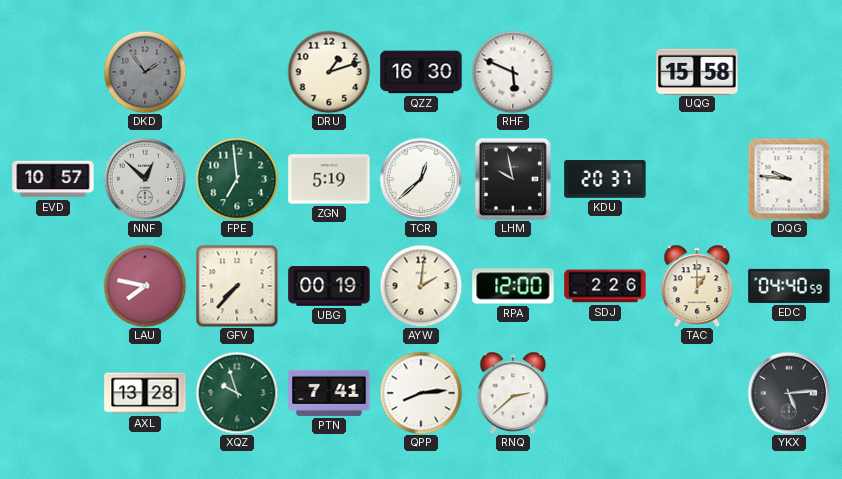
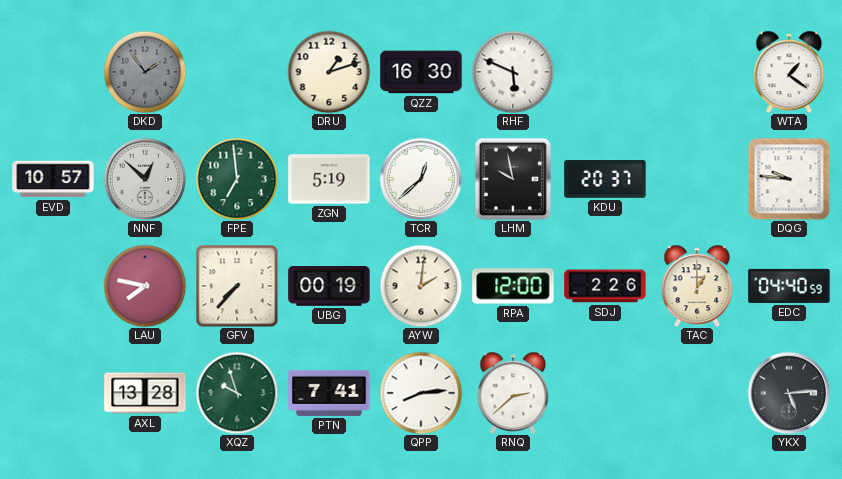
UQG: 15:58 -> none (697, 71)
WTA: none -> 1:21 (789, 72)
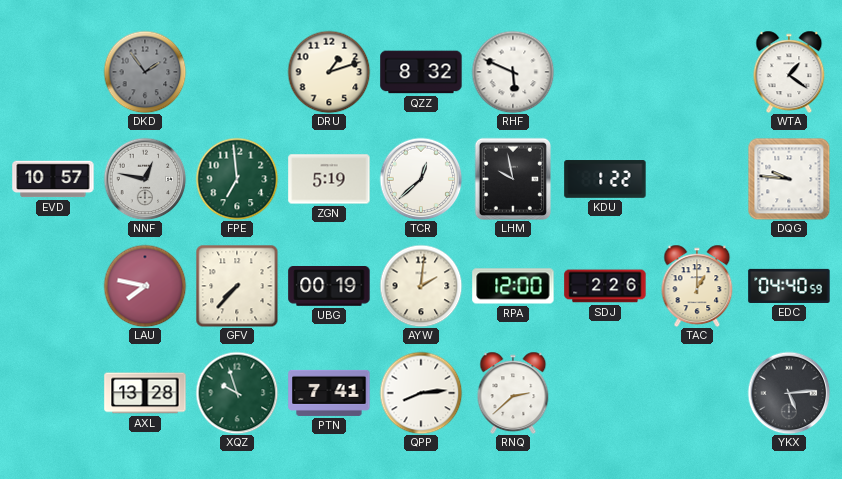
QZZ: 16:30 -> 8:32 (421, 72)
NNF: 12:52 -> 12:47 (145, 179)
KDU: 20:37 -> 1:22 (605, 179)
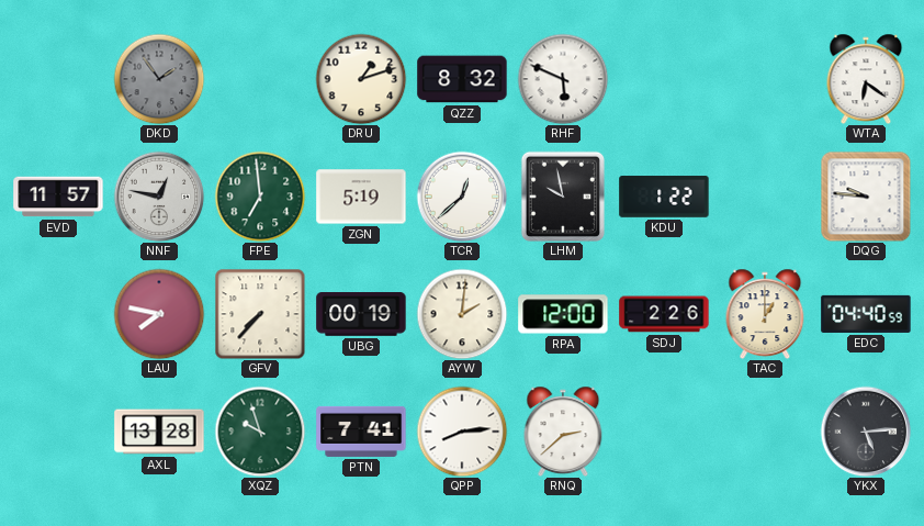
WTA: 1:21 -> 6:21 (866, 79)
EVD: 10:57 -> 11:57 (58, 197)
